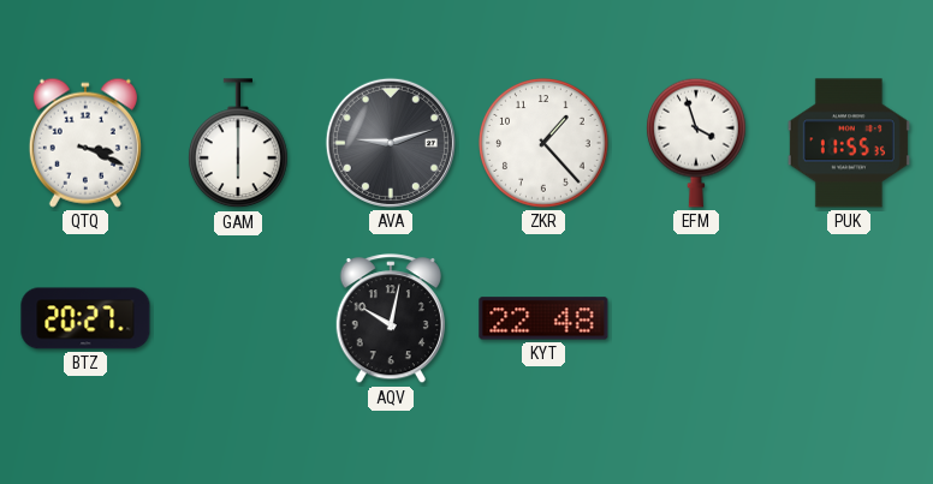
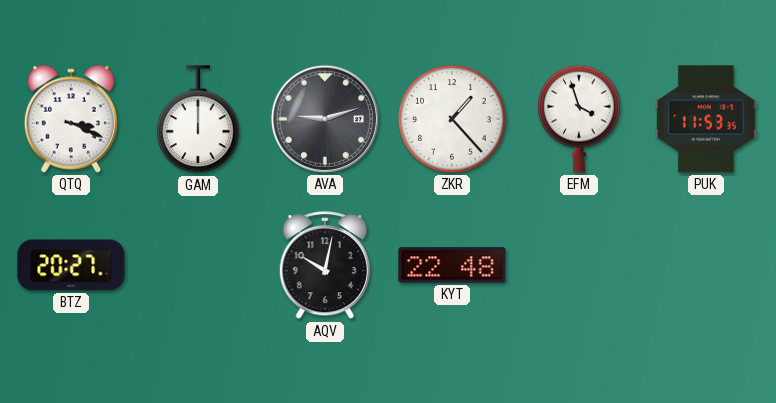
GAM: 6:00 -> 12:00 (199, 120)
PUK: 11:55 -> 11:53 (706, 119)
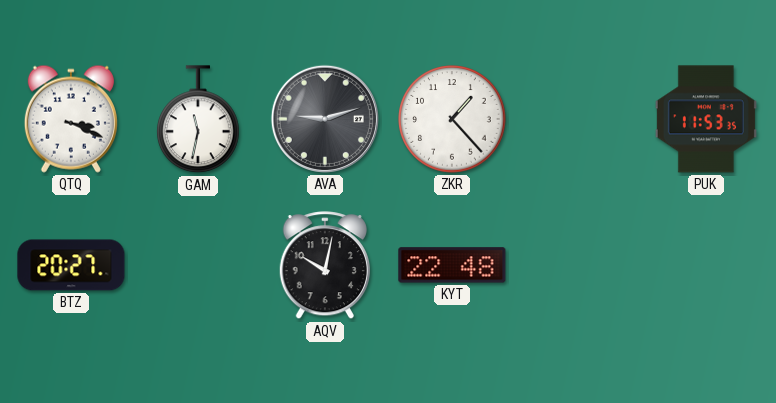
GAM: 12:00 -> 11:32 (199, 120)
EFM: 3:57 -> none (580, 119)
